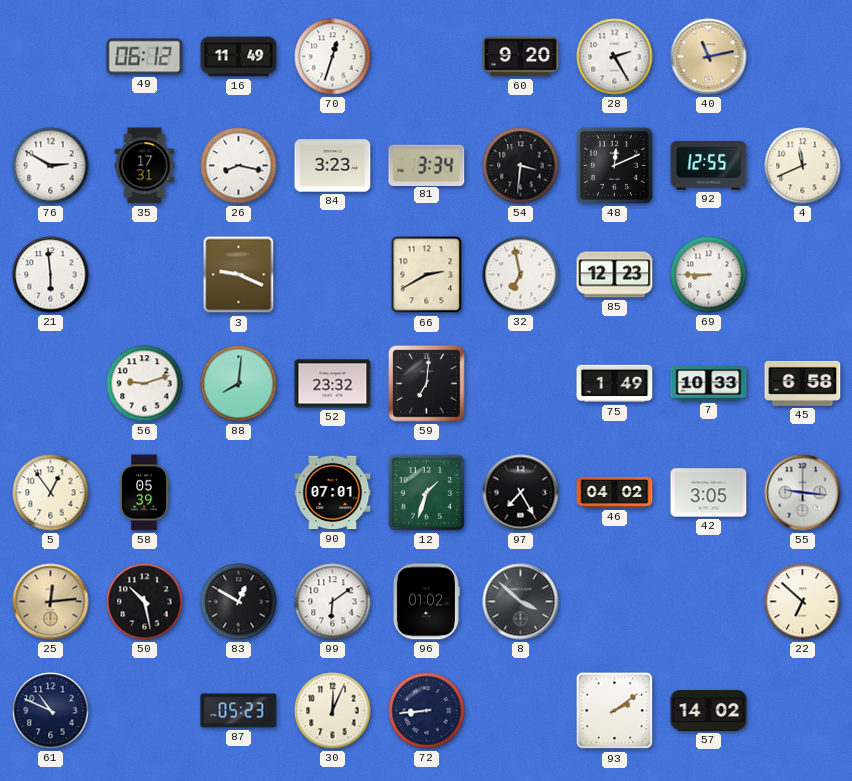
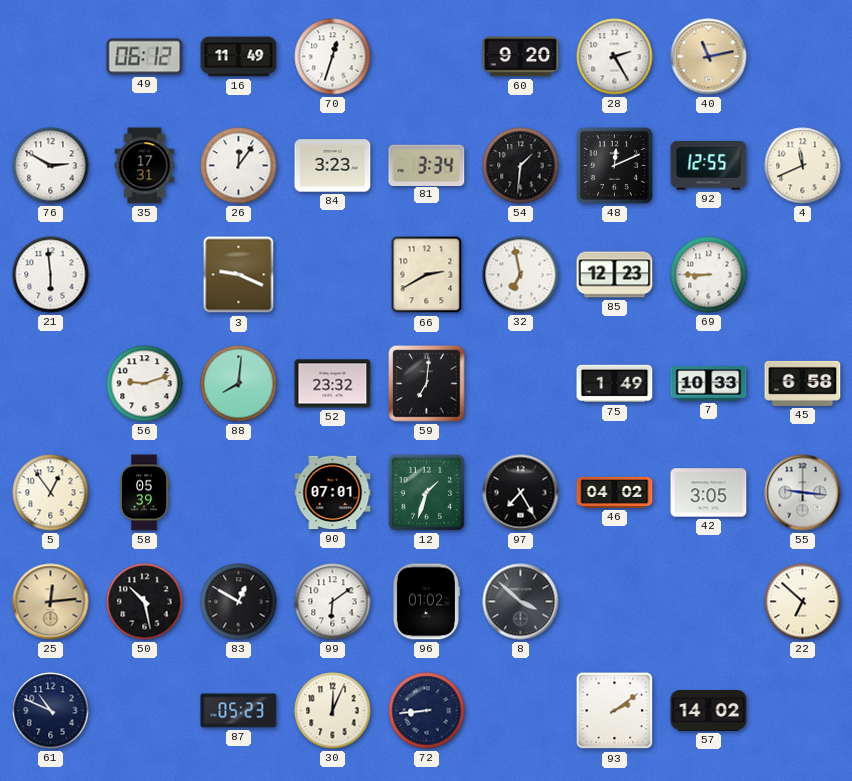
26: 8:17 -> 12:06 (239, 166)
54: 3:31 -> 1:31 (521, 166)
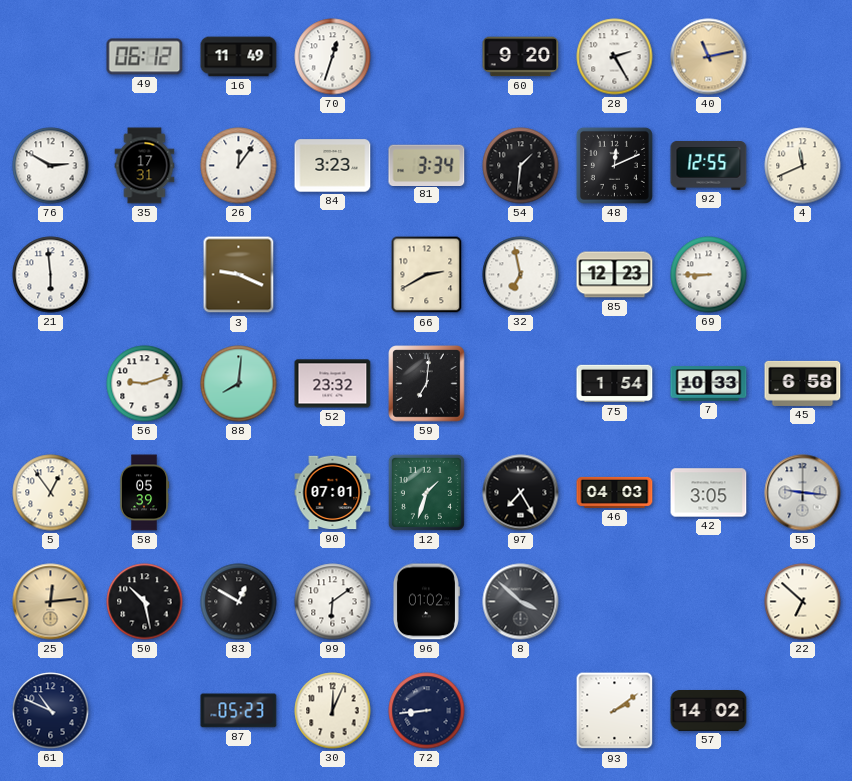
75: 1:49 -> 1:54 (615, 384)
46: 04:02 -> 04:03 (615, 492)
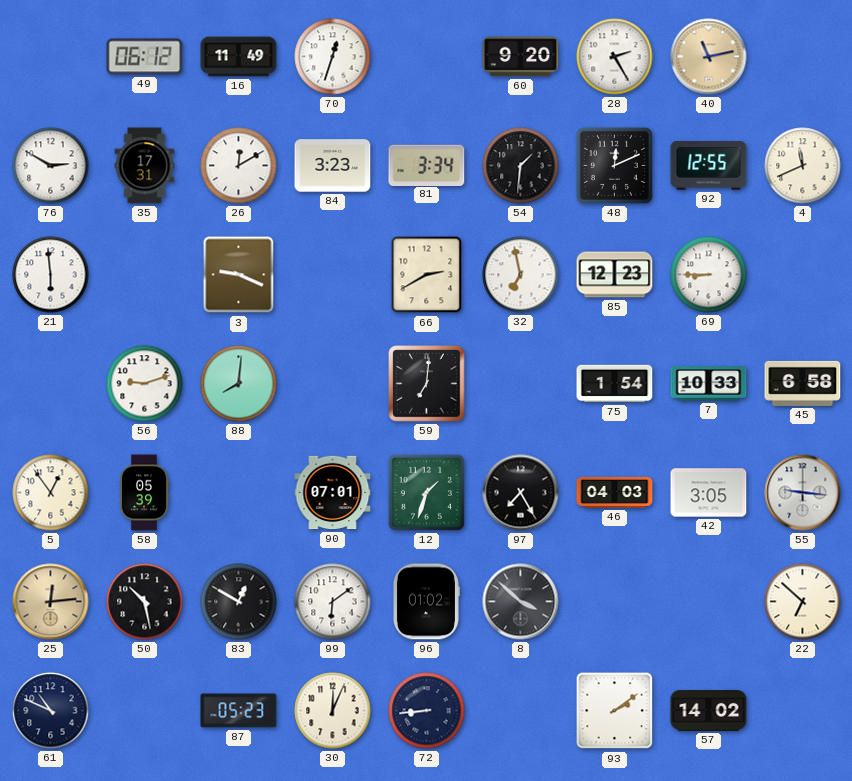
26: 12:06 -> 12:10 (239, 166)
52: 23:32 -> none (333, 384)
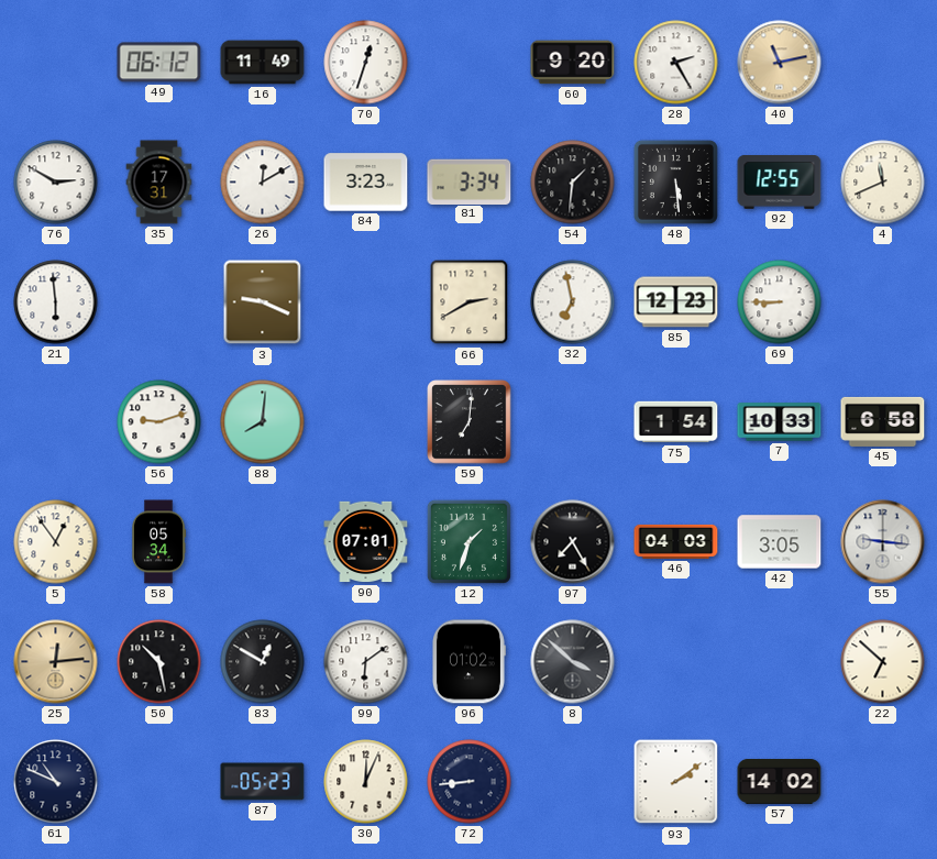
48: 12:11 -> 5:29 (675, 181)
58: 05:39 -> 05:34 (158, 542)
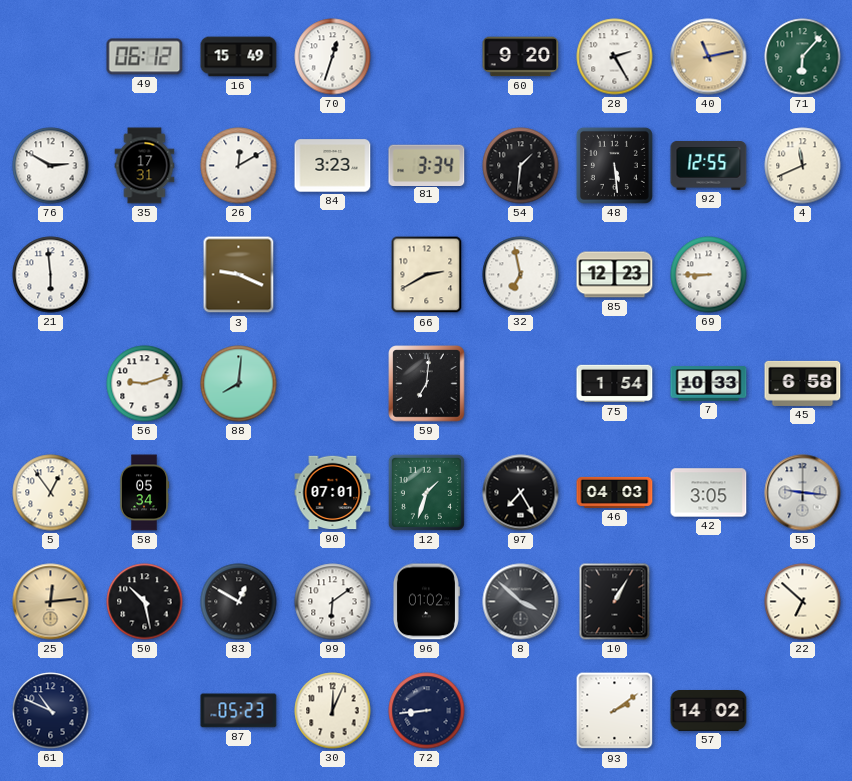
16: 11:49 -> 15:49 (239, 57)
71: none -> 6:07 (803, 57)
10: none -> 1:05 (615, 602)
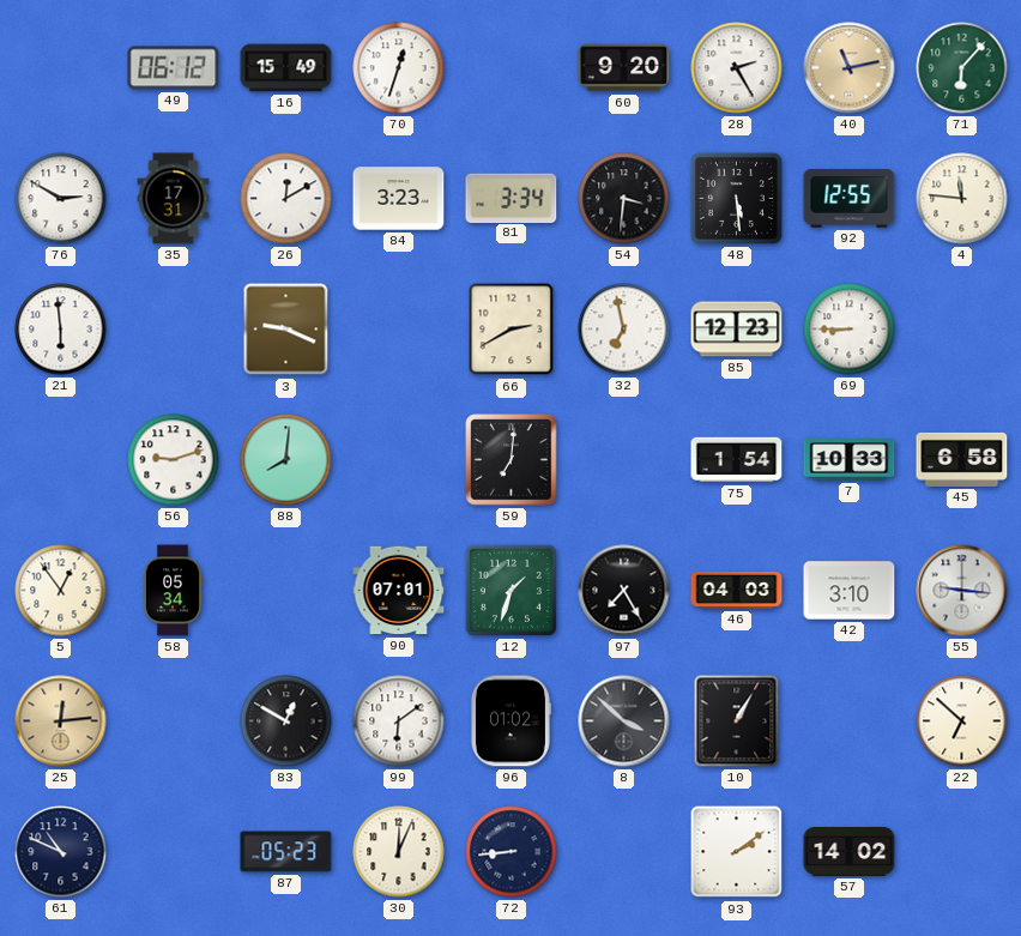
54: 1:31 -> 3:31 (624, 199)
4: 11:41 -> 11:46 (962, 199)
42: 3:05 -> 3:10 (850, 591)
50: 10:28 -> none (145, 602)
